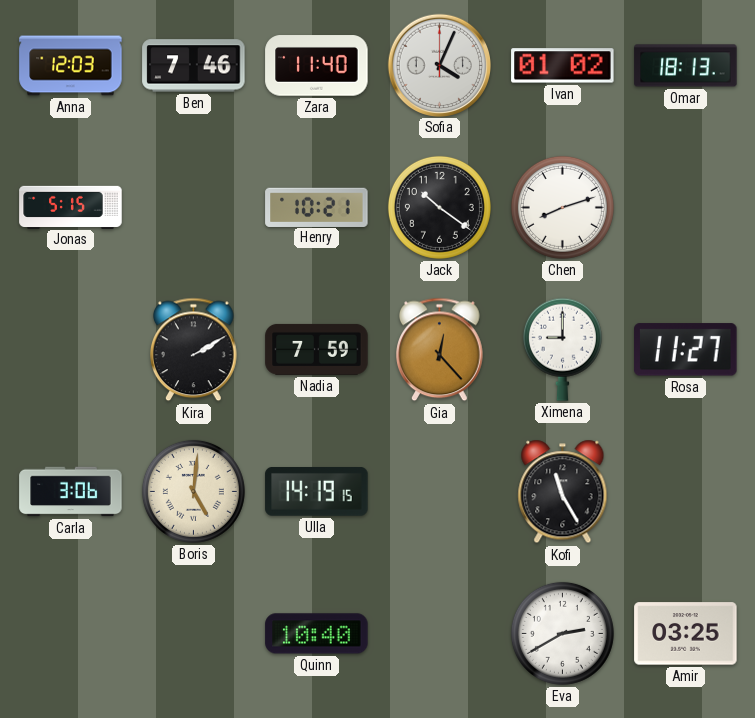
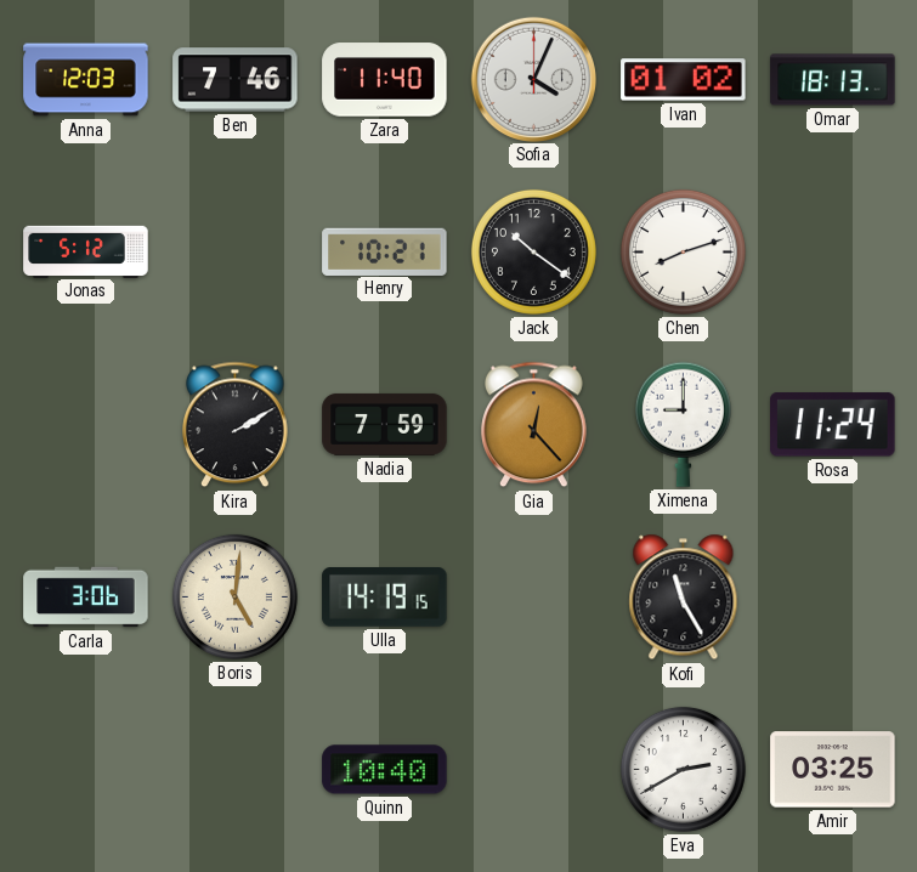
Jonas: 5:15 -> 5:12 (86, 251)
Rosa: 11:27 -> 11:24 (833, 425)
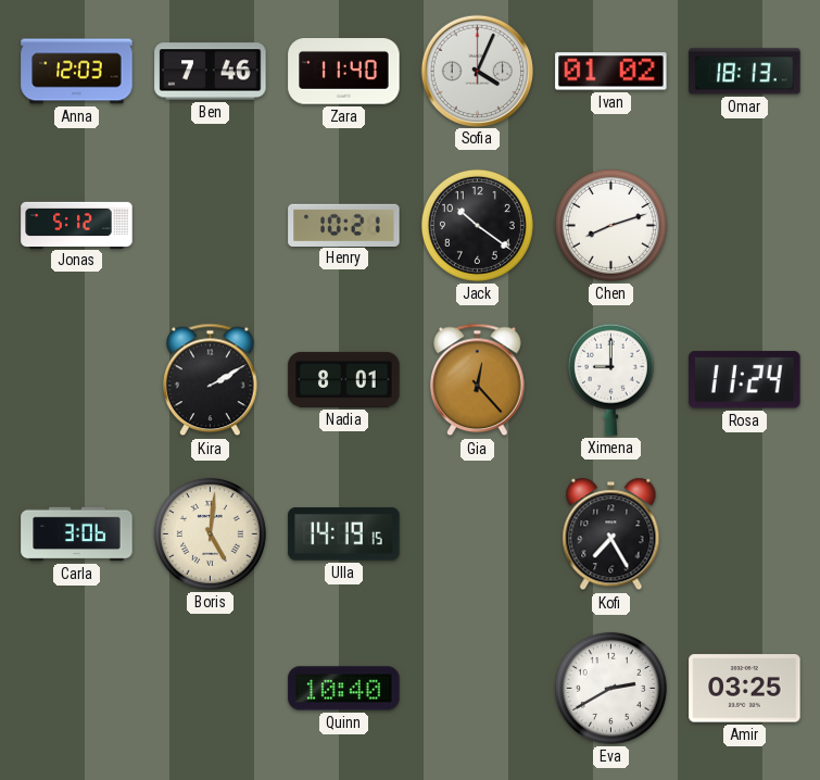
Nadia: 7:59 -> 8:01 (344, 379)
Kofi: 11:25 -> 7:25 (611, 534)
